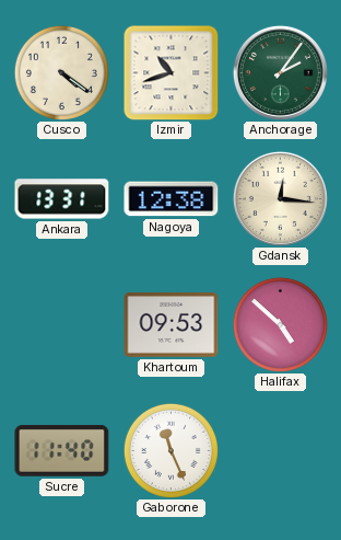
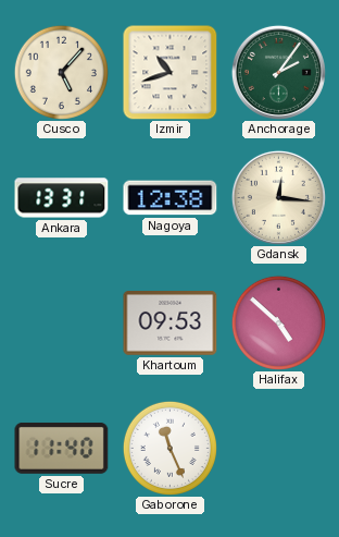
Cusco: 4:21 -> 5:07 (61, 72)
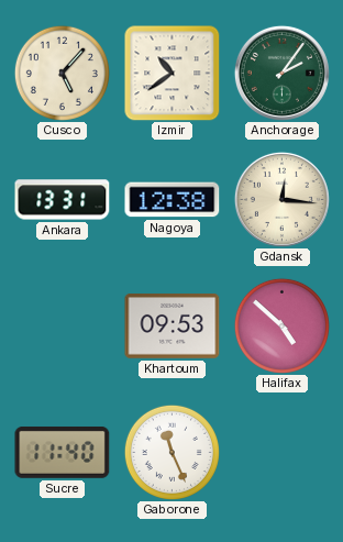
Izmir: 10:42 -> 10:39 (173, 74)
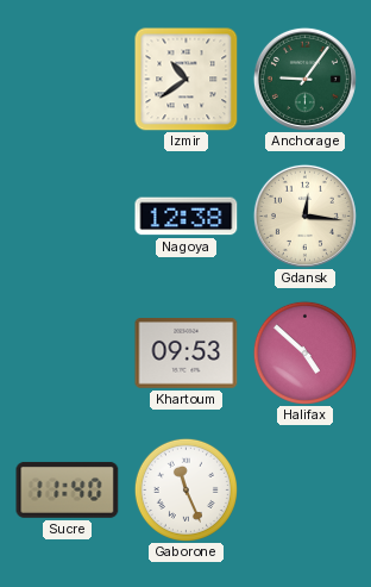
Cusco: 5:07 -> none (62, 73)
Anchorage: 2:06 -> 9:06 (304, 79)
Ankara: 13:31 -> none (63, 200)
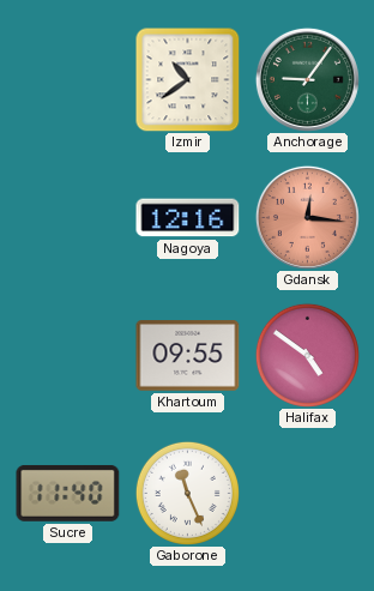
Nagoya: 12:38 -> 12:16 (188, 218)
Gdansk dial: cream -> salmon (307, 217)
Khartoum: 09:53 -> 09:55 (188, 356)
Halifax: 4:52 -> 4:51 (307, 355)
